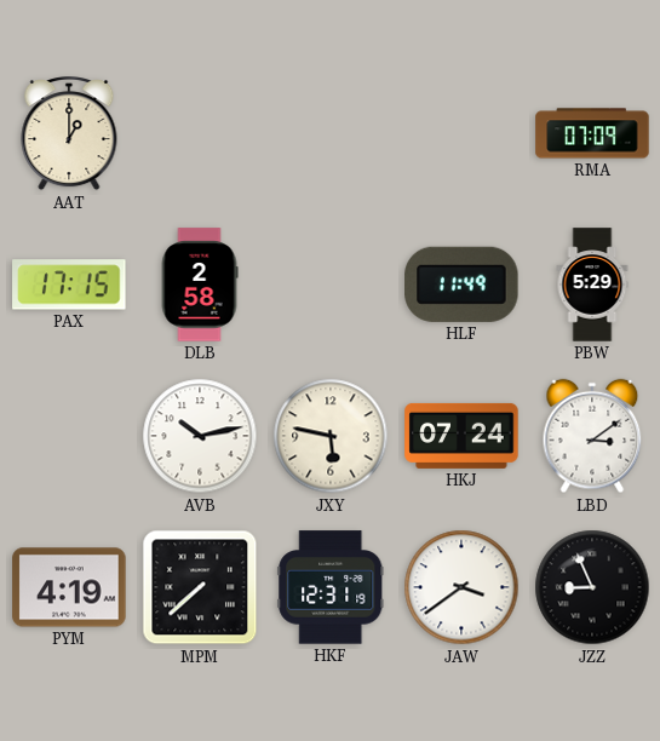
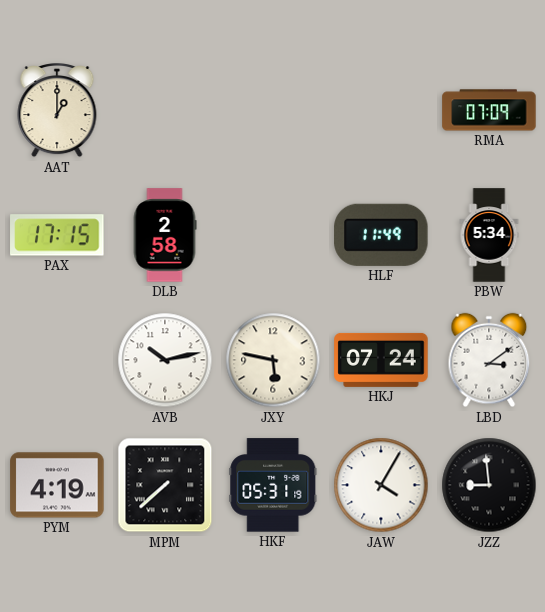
PBW: 5:29 -> 5:34 (489, 235)
HKF: 12:31 -> 05:31 (273, 485)
JAW: 3:39 -> 4:05 (381, 485)
JZZ: 8:56 -> 8:59 (489, 485)
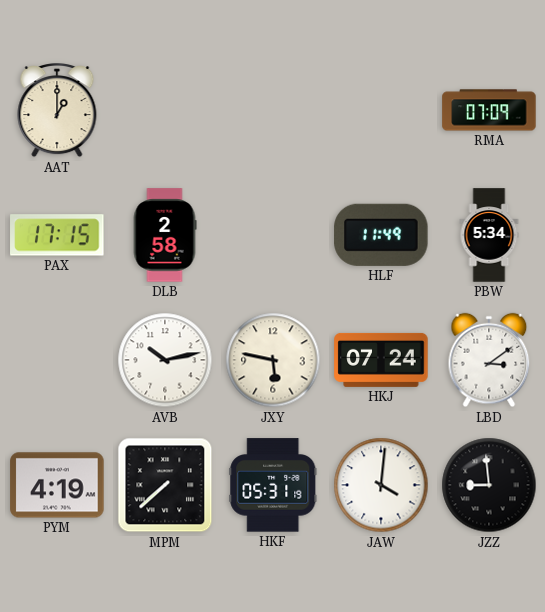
JAW: 4:05 -> 4:01 (381, 485)
